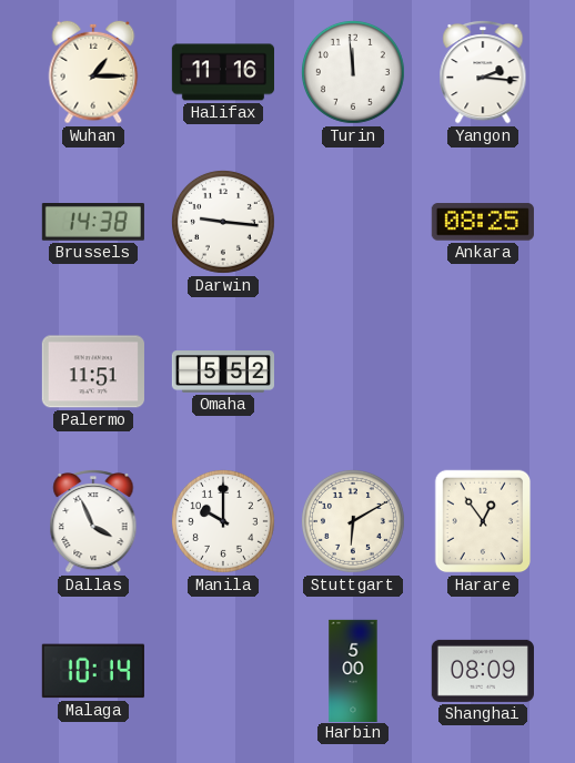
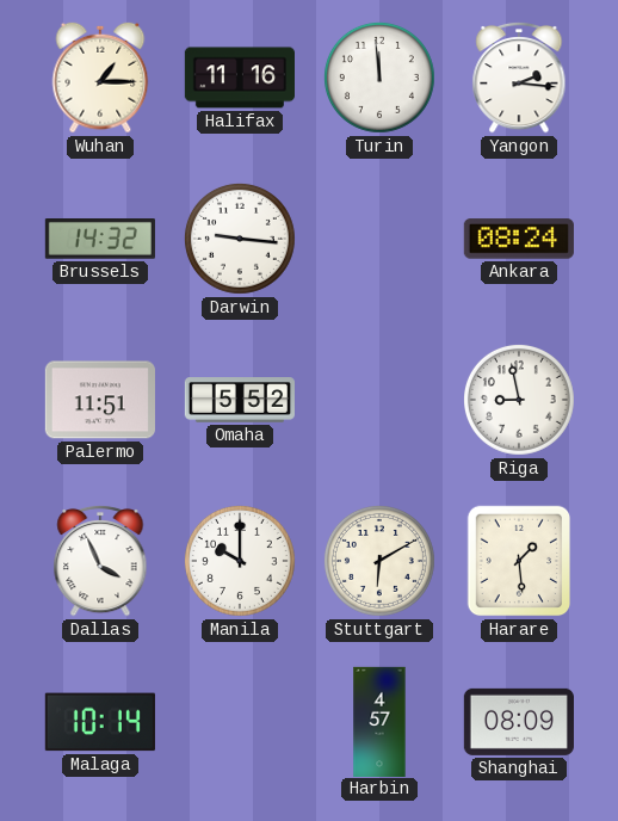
Brussels: 14:38 -> 14:32 (100, 240)
Ankara: 08:25 -> 08:24 (519, 239)
Riga: none -> 8:58 (519, 400)
Harare: 12:54 -> 1:29 (519, 561)
Harbin: 5:00 -> 4:57 (379, 721)
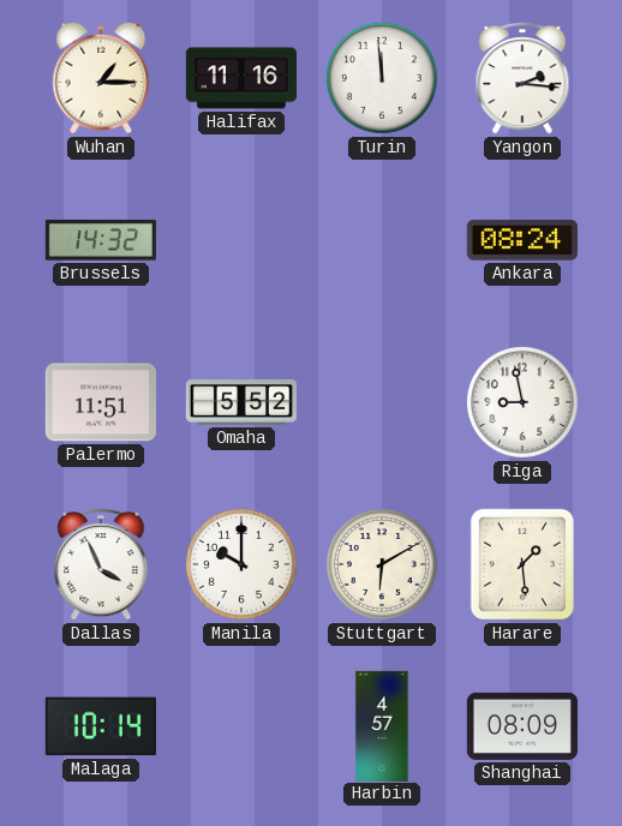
Darwin: 9:16 -> none (240, 239)
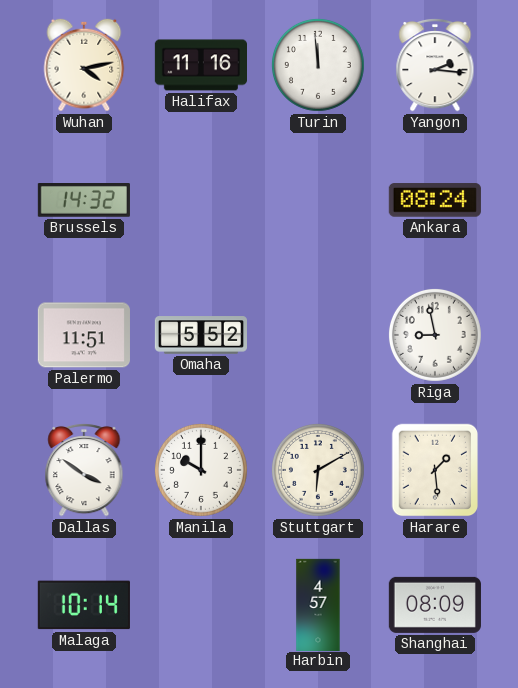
Wuhan: 1:15 -> 4:13 (84, 65)
Dallas: 3:56 -> 3:51 (84, 470)
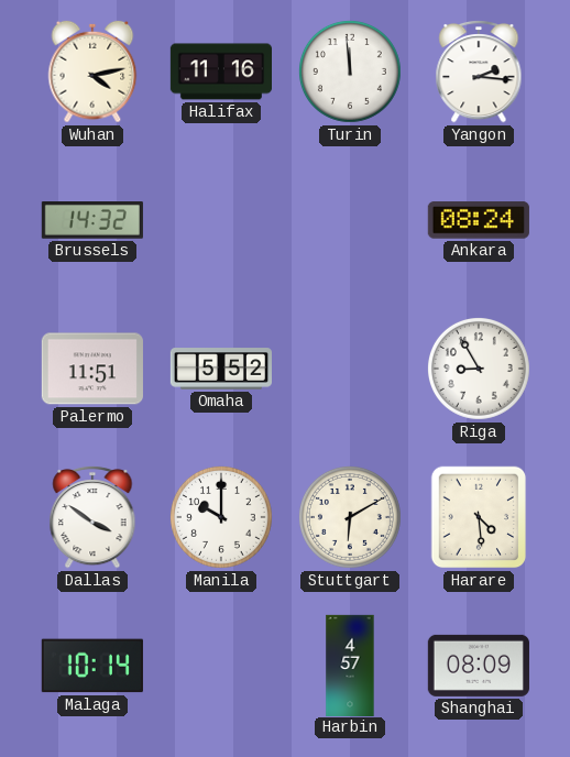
Riga: 8:58 -> 8:55 (479, 369)
Harare: 1:29 -> 4:29 (479, 517)
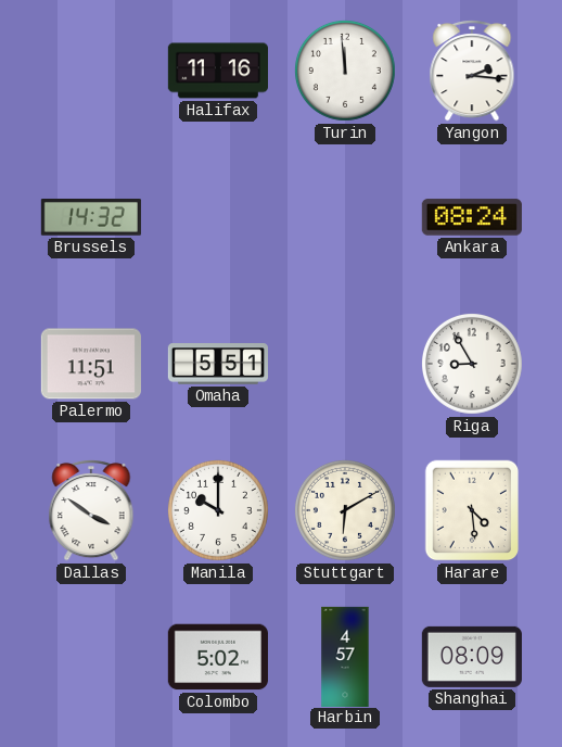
Wuhan: 4:13 -> none (92, 72)
Omaha: 5:52 -> 5:51 (217, 364)
Malaga: 10:14 -> none (92, 666)
Colombo: none -> 5:02 (218, 657)
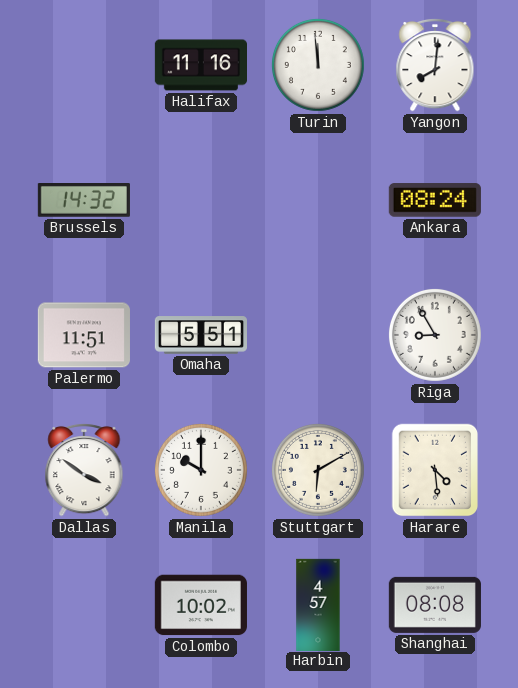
Yangon: 2:16 -> 8:01 (435, 65)
Colombo: 5:02 -> 10:02 (201, 605)
Shanghai: 08:09 -> 08:08 (435, 605)
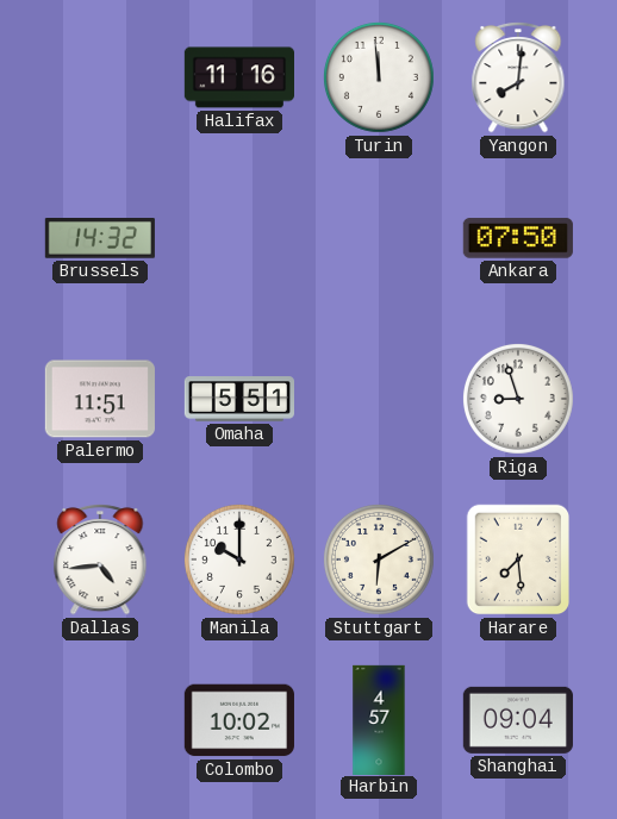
Ankara: 08:24 -> 07:50 (518, 238)
Riga: 8:55 -> 8:57 (518, 399)
Dallas: 3:51 -> 4:44 (100, 559)
Harare: 4:29 -> 7:29 (518, 559)
Shanghai: 08:08 -> 09:04 (518, 720)
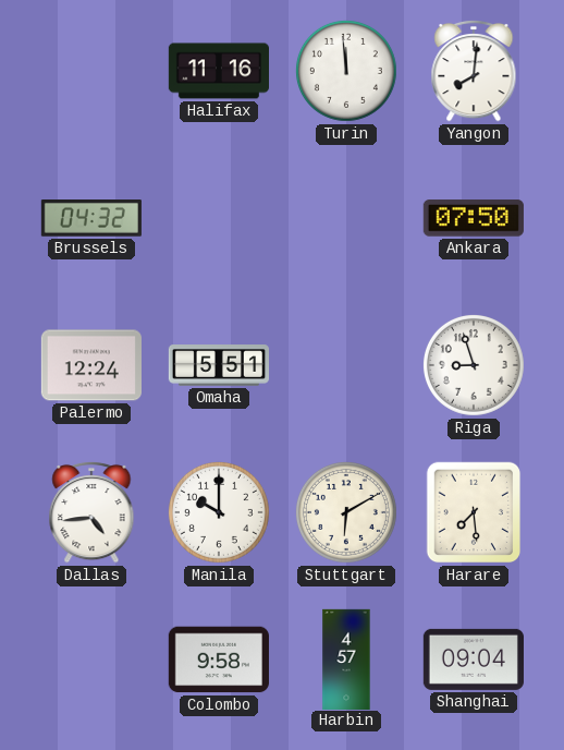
Brussels: 14:32 -> 04:32 (91, 219)
Palermo: 11:51 -> 12:24 (91, 365)
Colombo: 10:02 -> 9:58 (219, 660)
